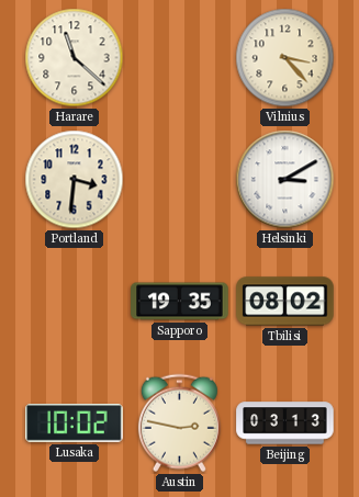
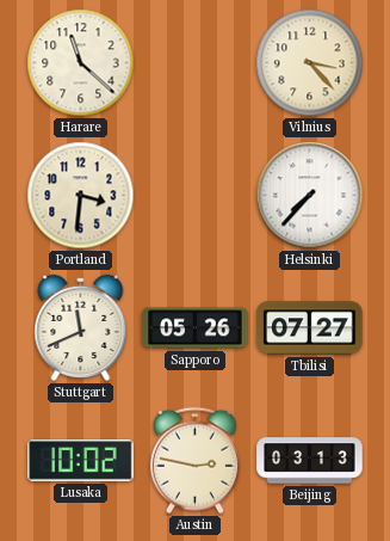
Helsinki: 3:10 -> 7:37 (310, 196)
Stuttgart: none -> 11:41 (81, 327)
Sapporo: 19:35 -> 05:26 (196, 328)
Tbilisi: 08:02 -> 07:27 (310, 328)
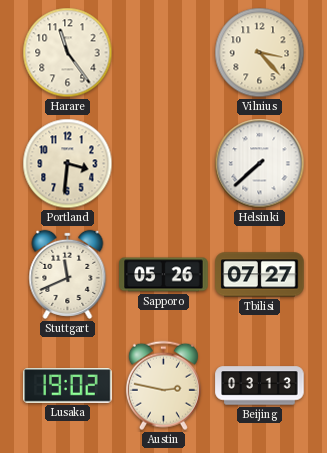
Harare: 11:22 -> 11:24 (68, 53)
Helsinki: 7:37 -> 7:38 (260, 164)
Lusaka: 10:02 -> 19:02 (68, 386)
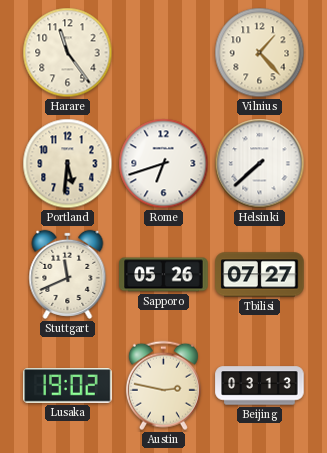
Vilnius: 3:23 -> 1:23 (260, 53)
Portland: 3:31 -> 5:31 (68, 164)
Rome: none -> 6:42 (164, 164)
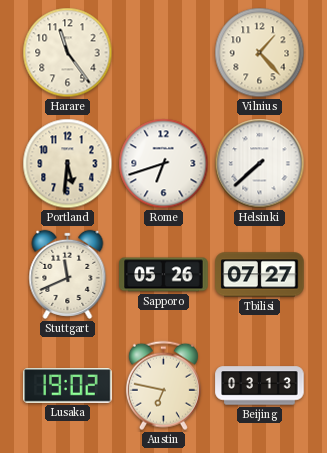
Austin: 2:47 -> 6:47 (163, 386)
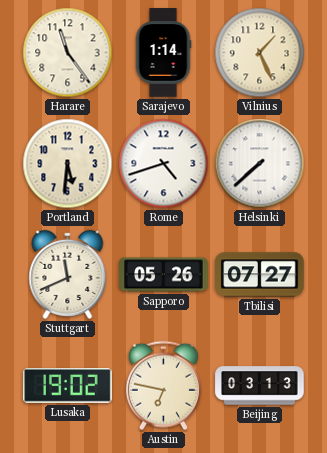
Sarajevo: none -> 1:14 (163, 53)
Vilnius: 1:23 -> 1:26 (260, 53)
Rome: 6:42 -> 4:42 (164, 164)
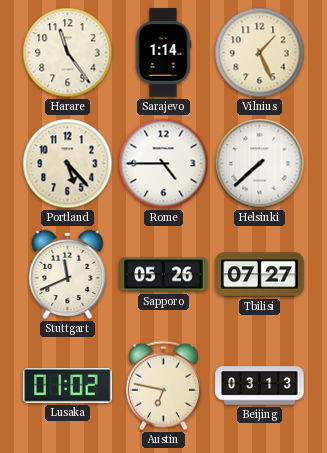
Portland: 5:31 -> 5:23 (68, 164)
Rome: 4:42 -> 4:45 (164, 164)
Lusaka: 19:02 -> 01:02 (68, 386)
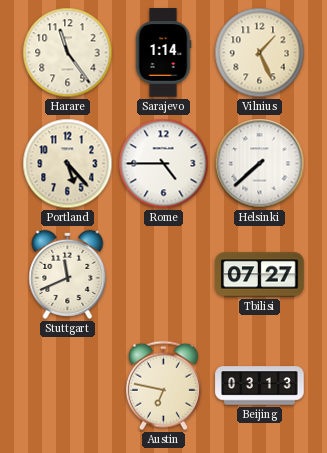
Sapporo: 05:26 -> none (164, 275)
Lusaka: 01:02 -> none (68, 386)
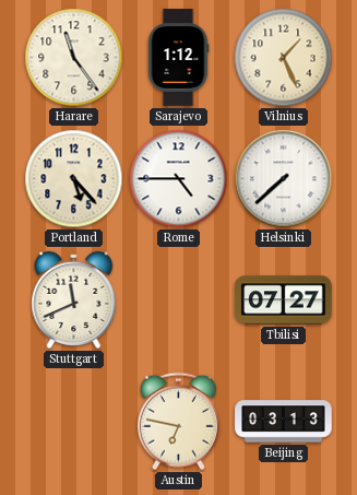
Sarajevo: 1:14 -> 1:12 (178, 58)
